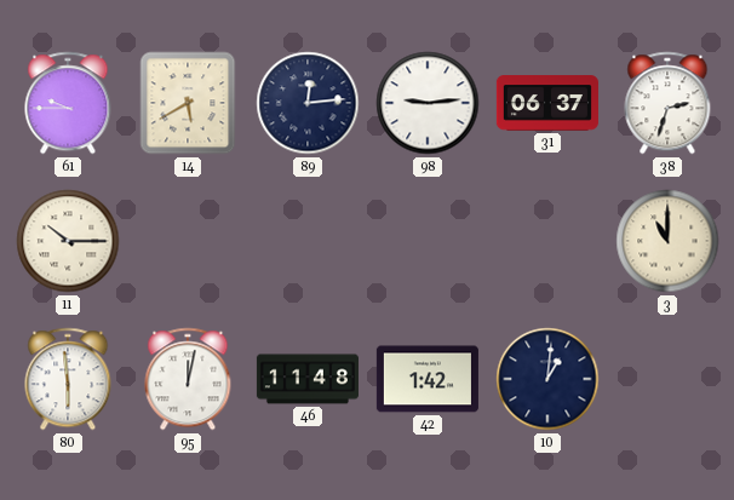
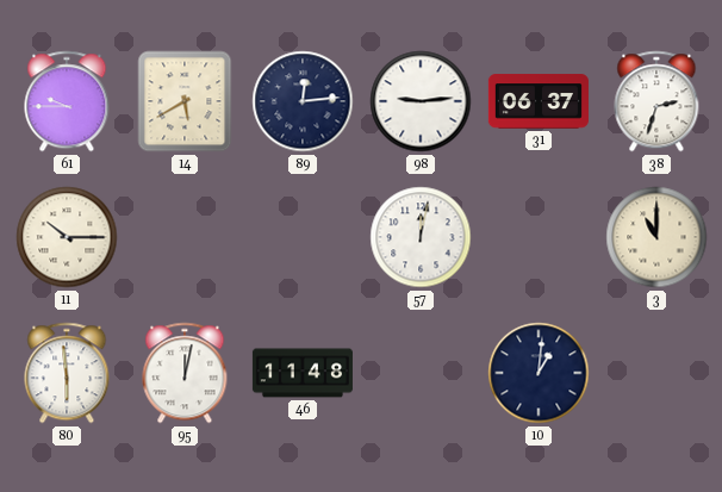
57: none -> 12:02 (421, 237)
42: 1:42 -> none (428, 379)
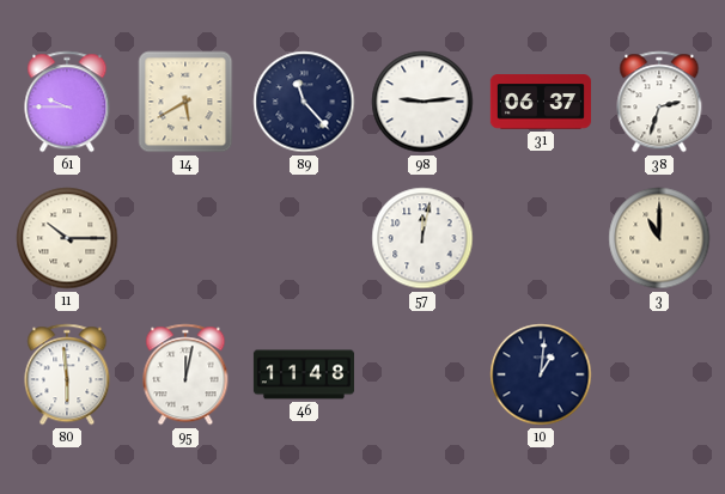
89: 12:14 -> 11:23 (304, 102)
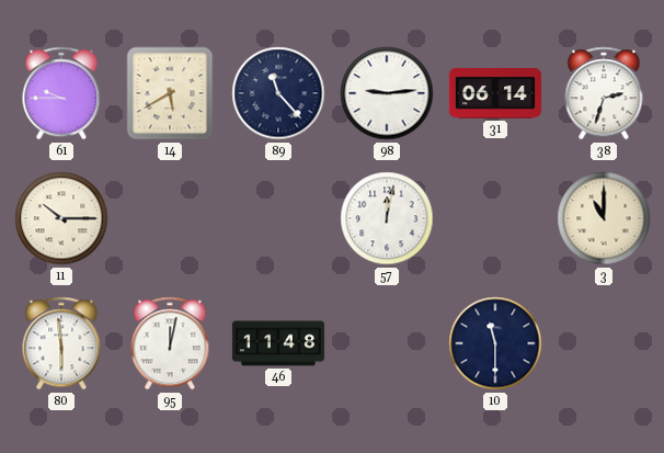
31: 06:37 -> 06:14 (495, 93)
10: 1:01 -> 11:30 (495, 343)
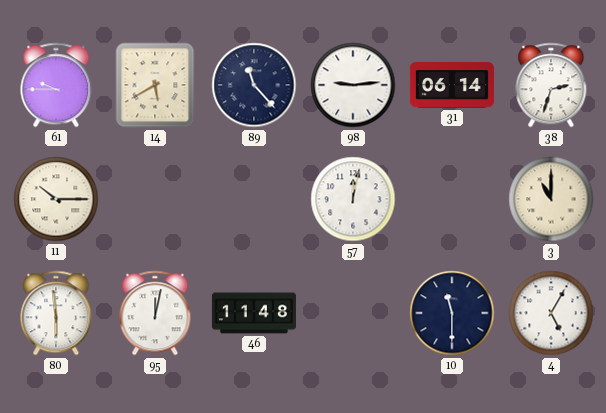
4: none -> 5:05 (551, 313)
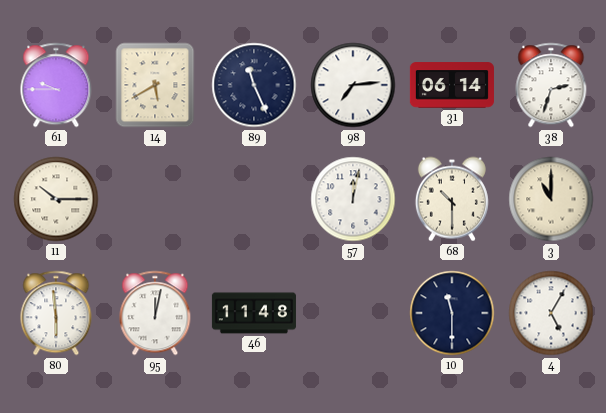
89: 11:23 -> 11:26 (254, 85)
98: 9:14 -> 7:14 (353, 85)
68: none -> 10:30 (452, 199)
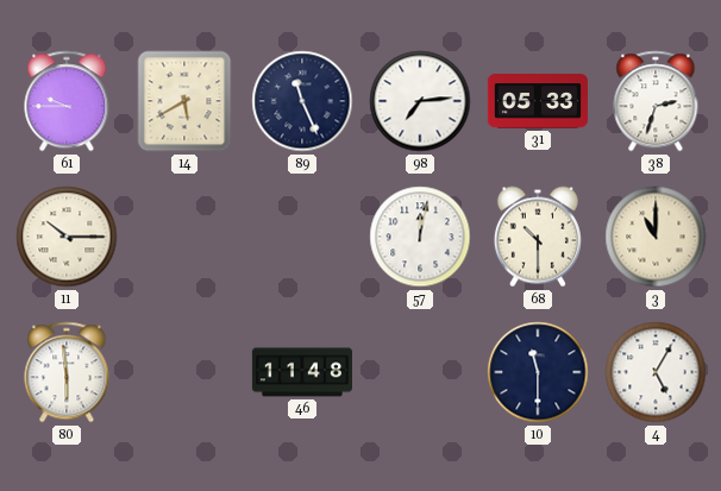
31: 06:14 -> 05:33 (538, 101)
95: 12:02 -> none (155, 313)
